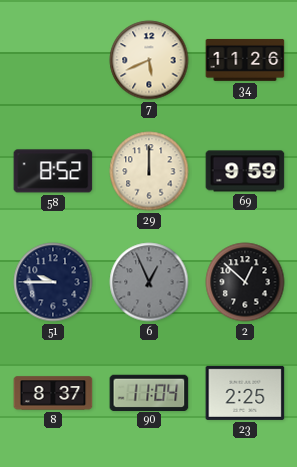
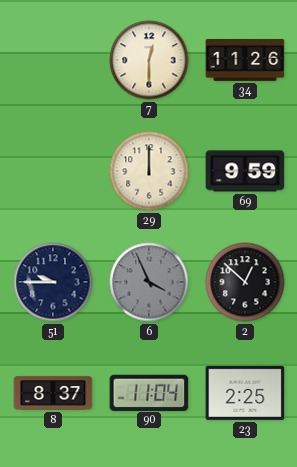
7: 5:41 -> 12:30 (149, 60)
58: 8:52 -> none (53, 171)
6: 12:56 -> 3:56 (149, 282)
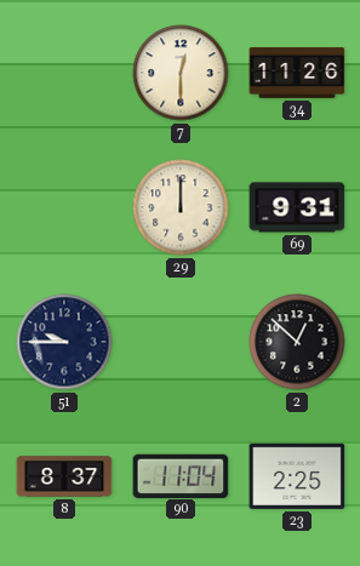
69: 9:59 -> 9:31 (297, 207)
6: 3:56 -> none (149, 282)
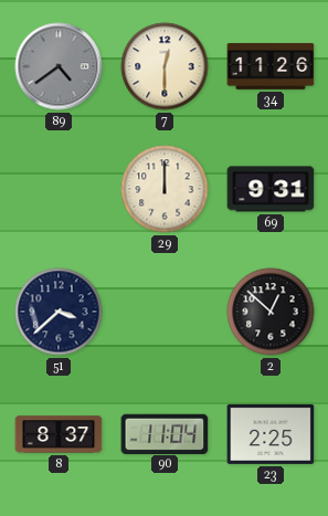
89: none -> 4:39 (59, 66)
51: 9:45 -> 3:38 (59, 312)
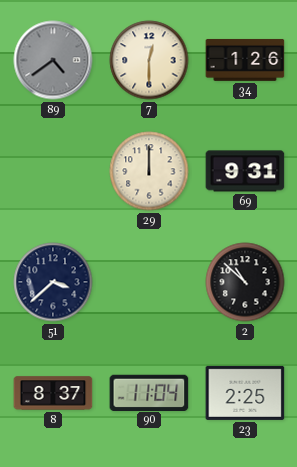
34: 11:26 -> 1:26 (245, 60)
2: 12:52 -> 10:52 (245, 282)
